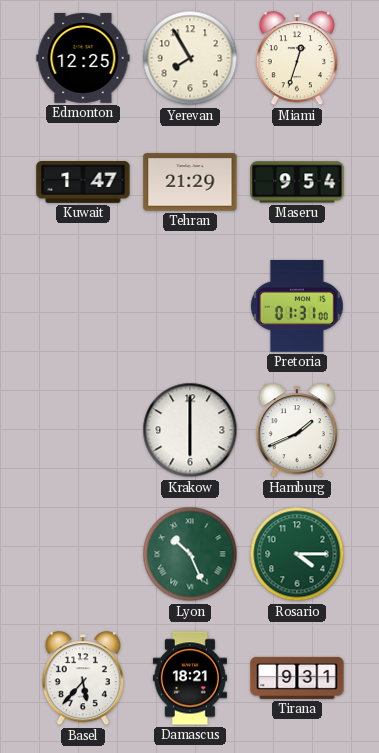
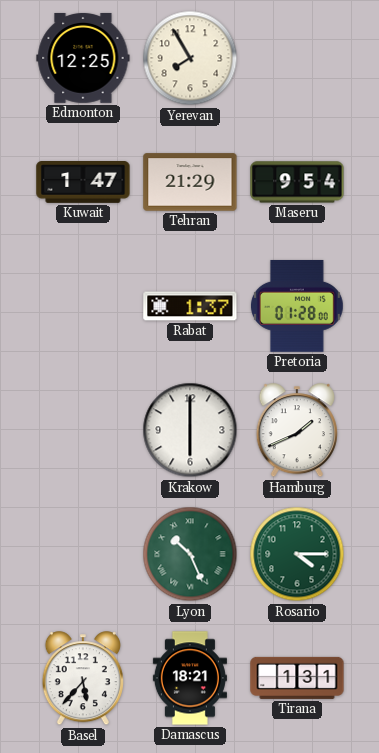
Miami: 12:33 -> none (297, 59)
Rabat: none -> 1:37 (190, 306)
Pretoria: 01:31 -> 01:28 (297, 306)
Tirana: 9:31 -> 1:31 (297, 678)
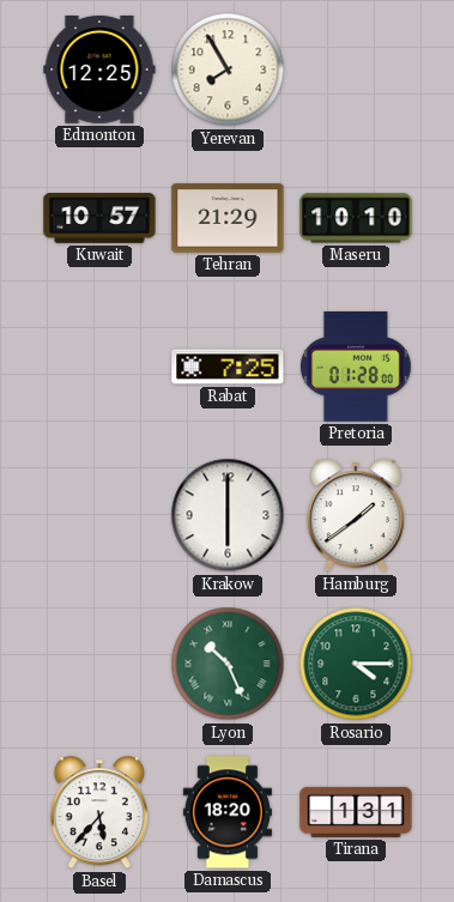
Kuwait: 1:47 -> 10:57 (99, 219)
Maseru: 9:54 -> 10:10 (356, 218)
Rabat: 1:37 -> 7:25 (228, 367)
Hamburg: 1:41 -> 1:39 (356, 516)
Damascus: 18:21 -> 18:20 (228, 812)
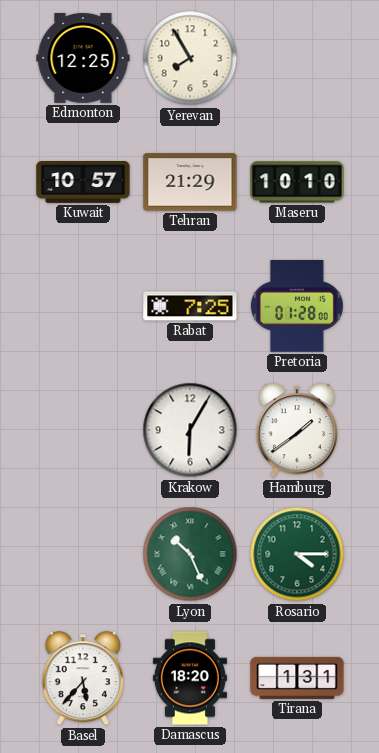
Krakow: 6:00 -> 6:05 (190, 430)
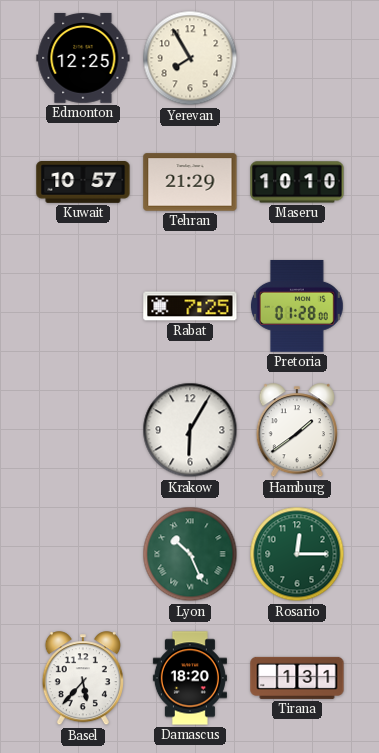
Rosario: 4:15 -> 12:15 (297, 554)
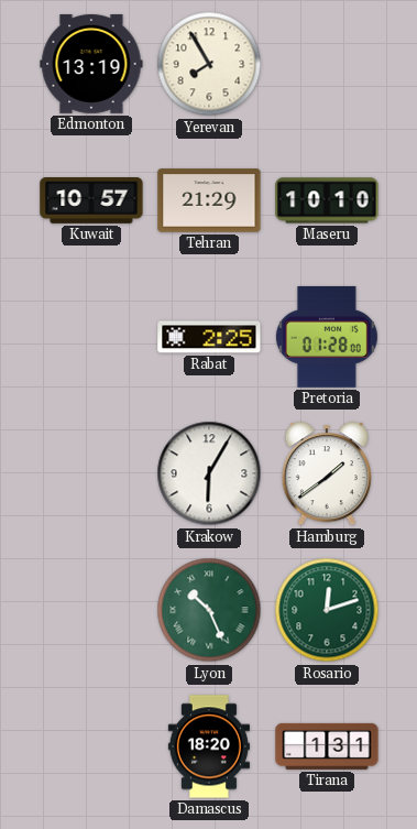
Edmonton: 12:25 -> 13:19 (91, 64)
Rabat: 7:25 -> 2:25 (209, 337)
Rosario: 12:15 -> 12:12 (327, 610)
Basel: 5:37 -> none (83, 679)
